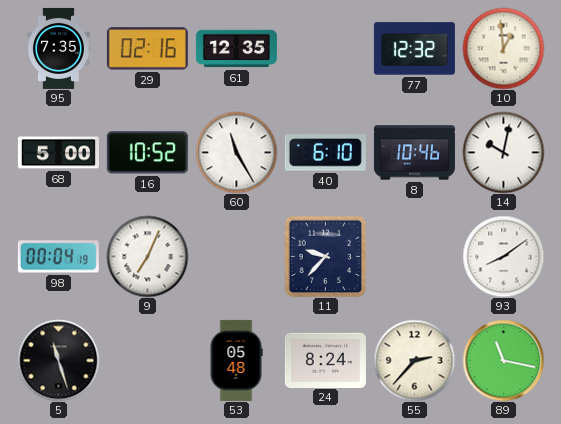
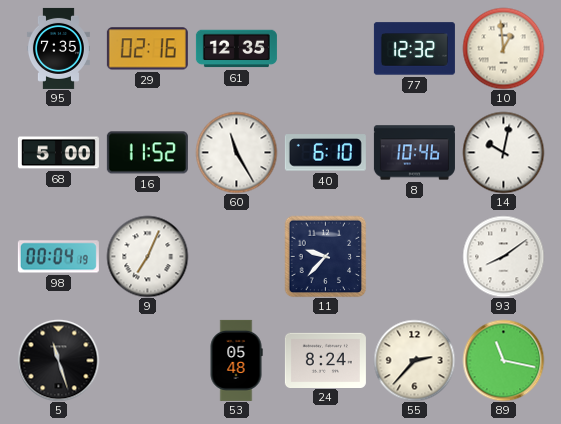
16: 10:52 -> 11:52 (147, 153)
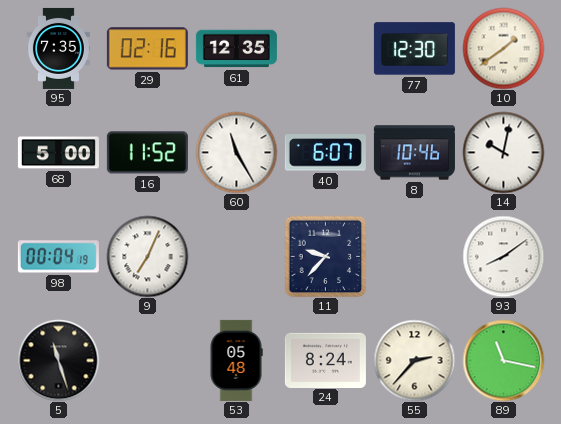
77: 12:32 -> 12:30 (414, 49)
10: 12:59 -> 1:39 (503, 48)
40: 6:10 -> 6:07 (325, 153)
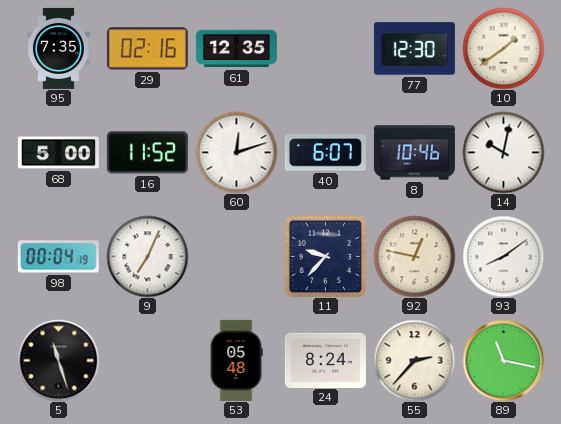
60: 11:25 -> 12:12 (236, 152)
92: none -> 12:47 (414, 256)
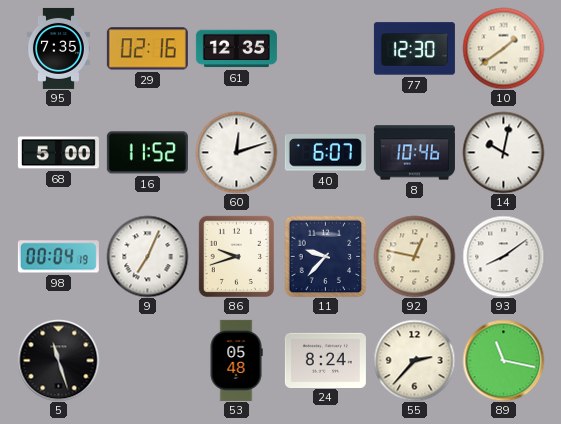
86: none -> 9:42 (236, 256)
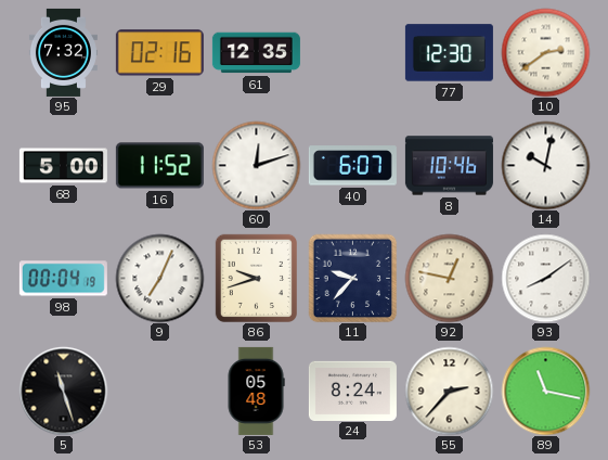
95: 7:35 -> 7:32 (63, 52)
10: 1:39 -> 2:39 (545, 52)
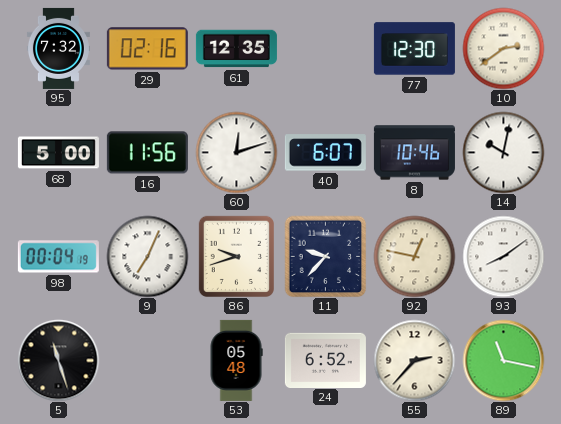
16: 11:52 -> 11:56 (147, 153)
24: 8:24 -> 6:52 (325, 360)
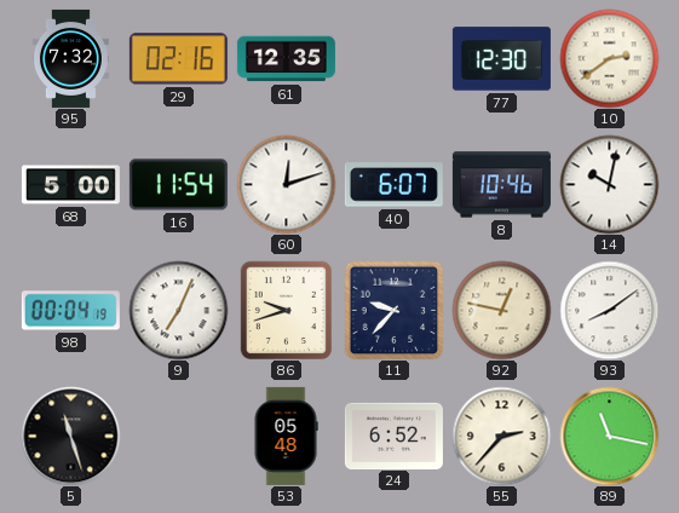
16: 11:56 -> 11:54 (178, 185)
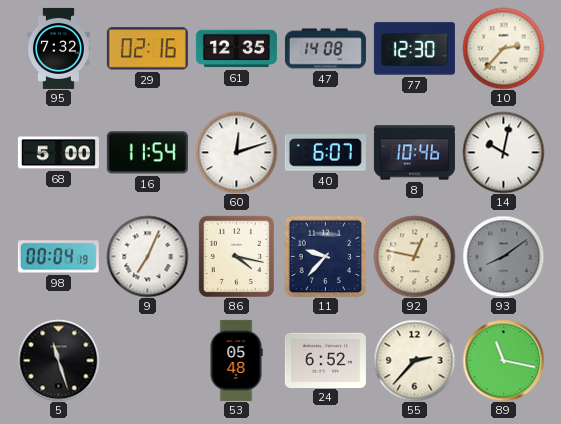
47: none -> 14:08 (325, 49)
10: 2:39 -> 2:37 (503, 48)
86: 9:42 -> 4:17 (236, 256)
93 dial: white -> grey (503, 256)
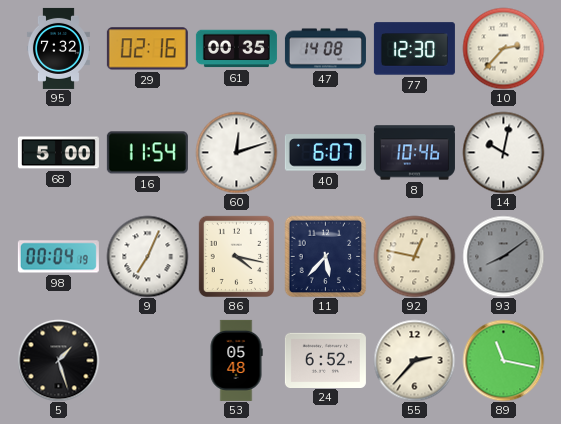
61: 12:35 -> 00:35 (236, 49)
11: 9:37 -> 5:37 (325, 256)
5: 11:27 -> 1:27 (58, 360)
